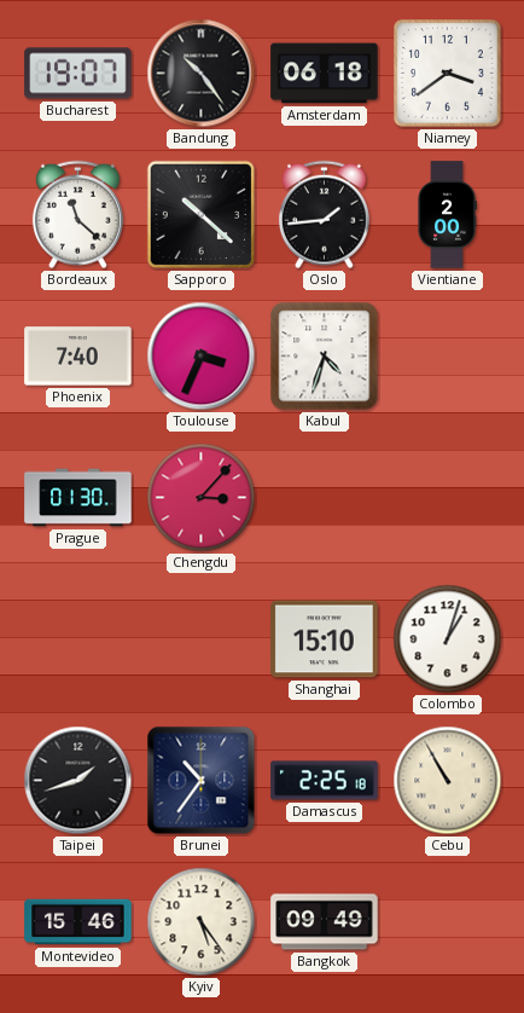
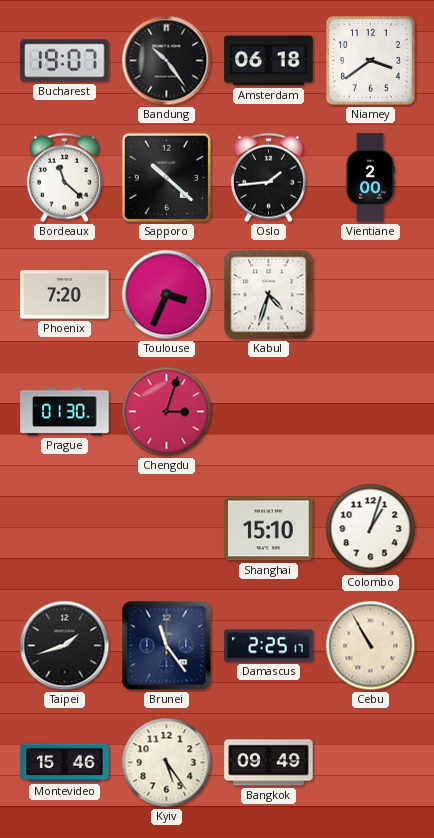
Phoenix: 7:40 -> 7:20 (65, 295)
Chengdu: 3:07 -> 3:03 (167, 412)
Brunei: 10:36 -> 11:24 (167, 646)
Damascus: 2:25:18 -> 2:25:17 (269, 646)
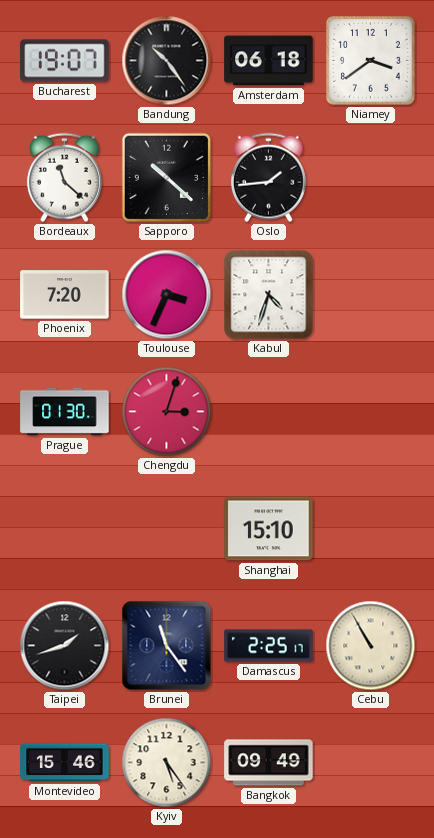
Vientiane: 2:00 -> none (370, 178)
Colombo: 1:03 -> none (371, 529)
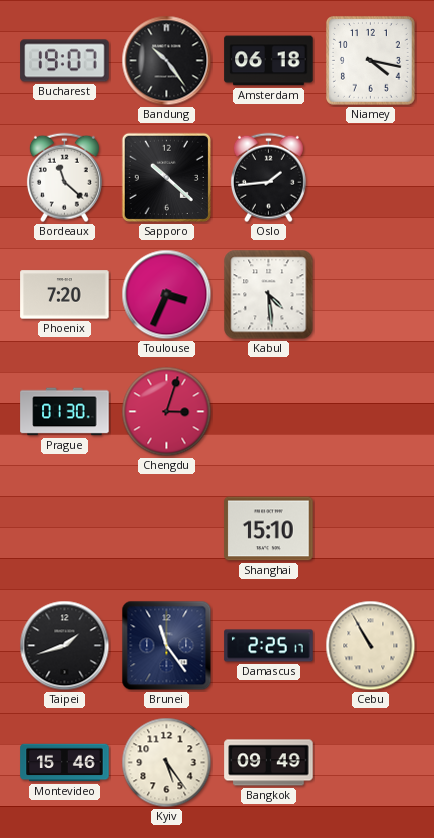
Niamey: 3:39 -> 4:17 (371, 61)
Kabul: 4:33 -> 4:29 (269, 295)
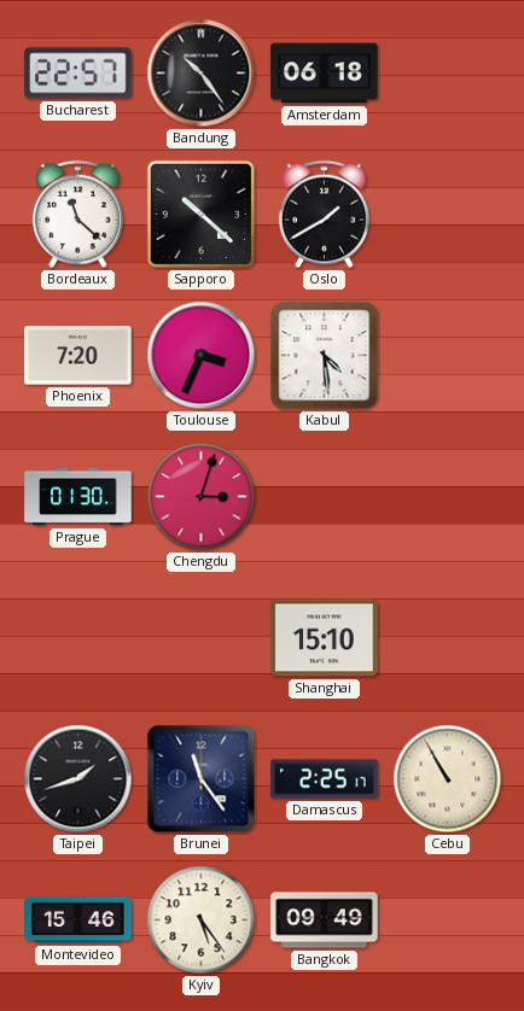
Bucharest: 19:07 -> 22:57 (78, 74)
Niamey: 4:17 -> none (371, 61)
Oslo: 1:44 -> 1:40 (324, 215)
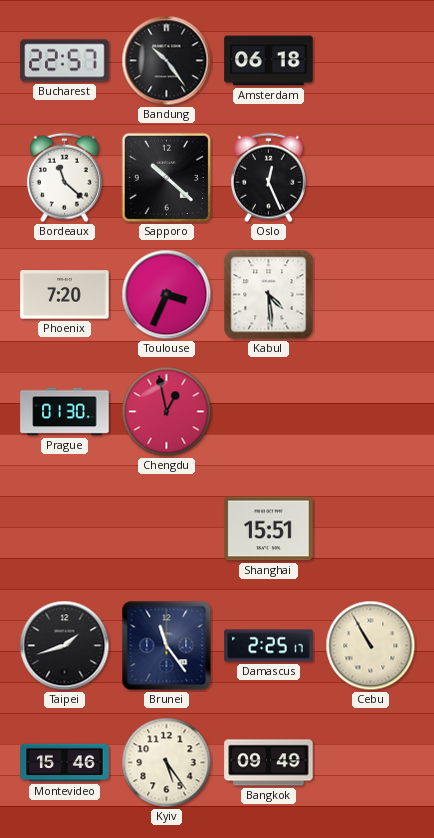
Oslo: 1:40 -> 12:26 (268, 178)
Chengdu: 3:03 -> 12:58 (167, 412)
Shanghai: 15:10 -> 15:51 (269, 529)
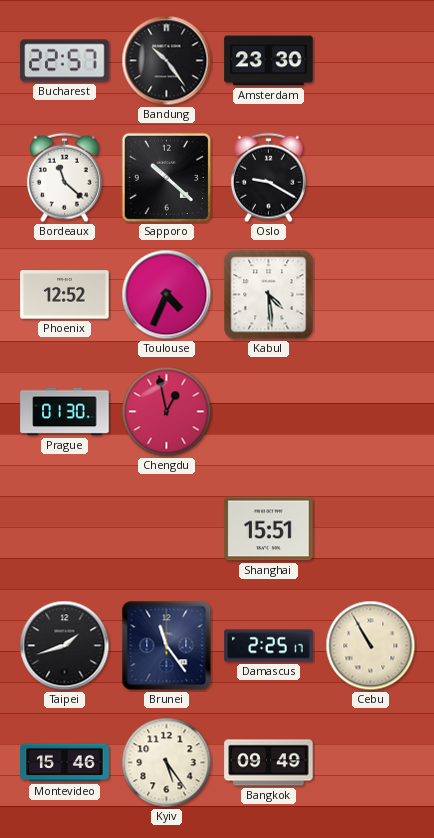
Amsterdam: 06:18 -> 23:30 (269, 61)
Oslo: 12:26 -> 9:20 (268, 178)
Phoenix: 7:20 -> 12:52 (65, 295)
Toulouse: 3:34 -> 4:34 (167, 295)
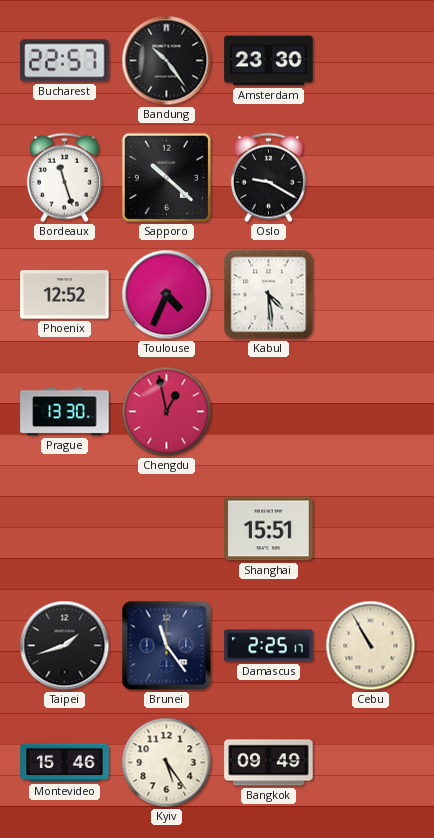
Bordeaux: 11:22 -> 11:27 (64, 178)
Prague: 01:30 -> 13:30 (65, 412)
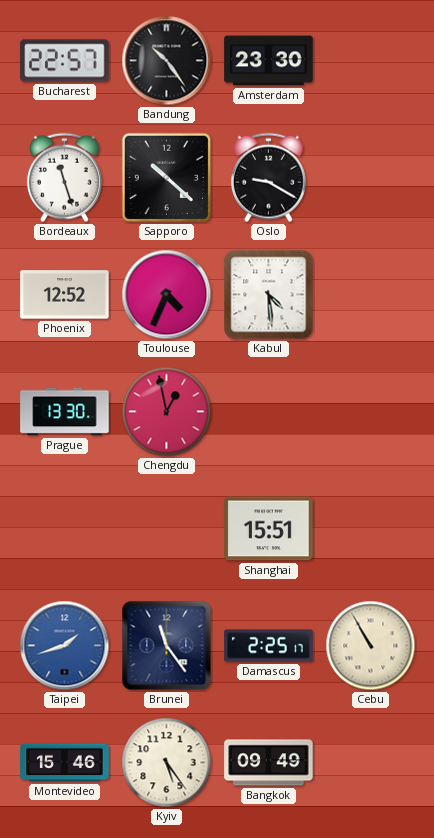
Taipei dial: black -> blue (65, 646)
